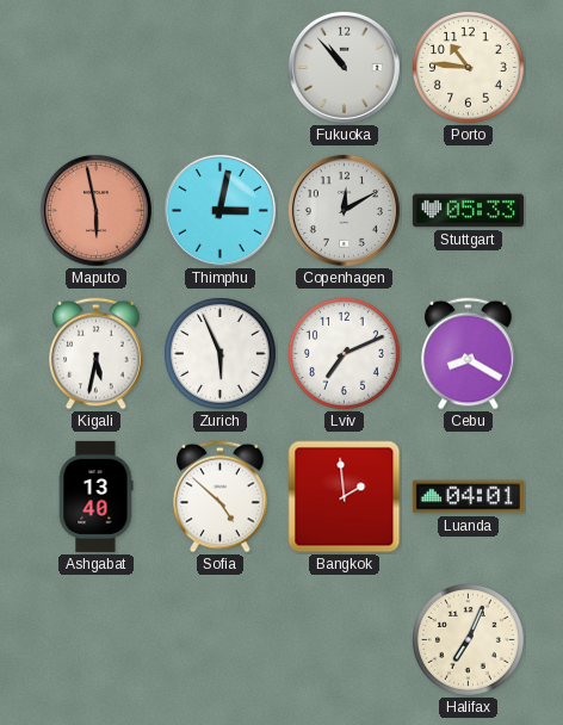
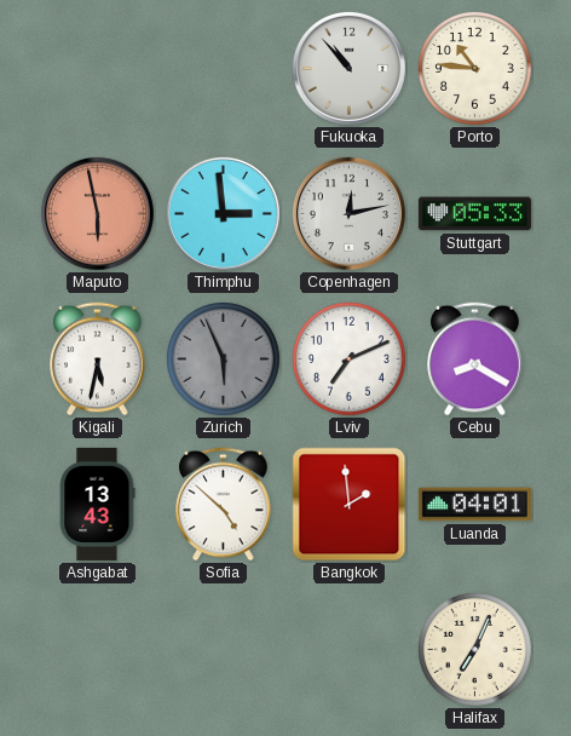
Thimphu: 3:02 -> 2:59 (223, 213)
Copenhagen: 12:10 -> 12:13 (348, 213)
Zurich dial: white -> grey (223, 358)
Ashgabat: 13:40 -> 13:43 (97, 504)
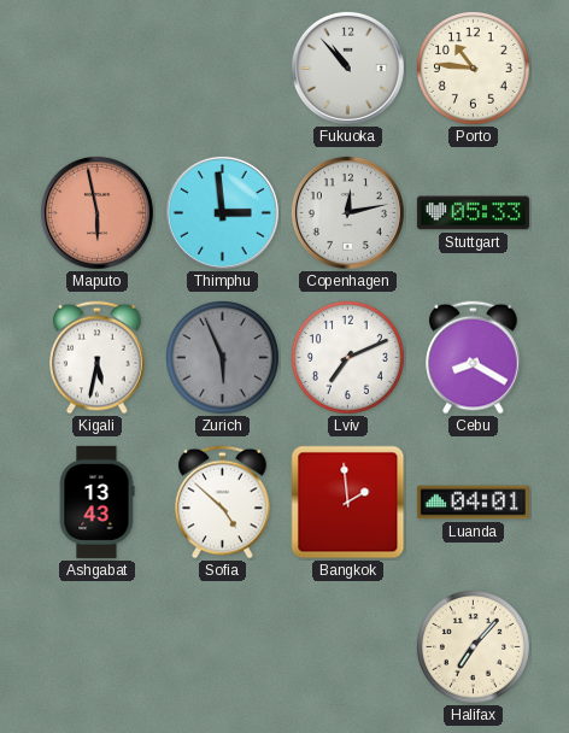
Halifax: 7:04 -> 7:07 (473, 646)
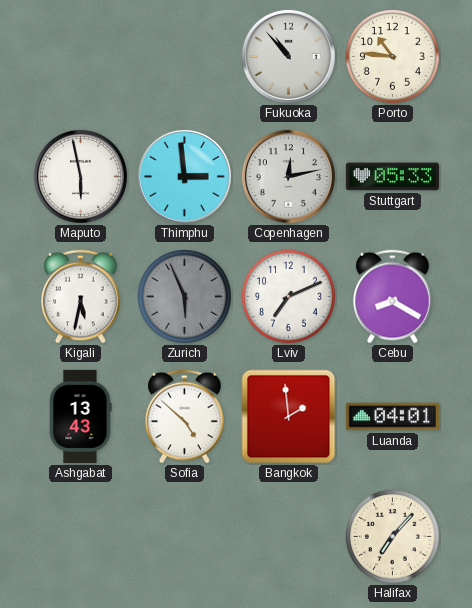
Maputo dial: salmon -> white (80, 176)
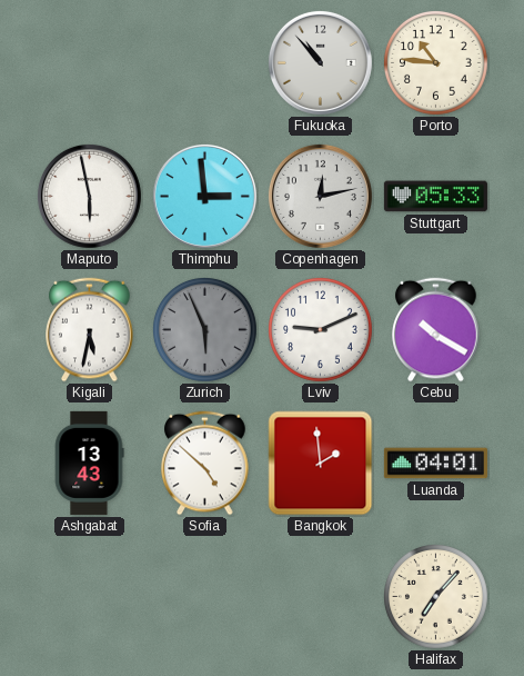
Lviv: 7:11 -> 9:11 (320, 329)
Cebu: 8:20 -> 10:20 (436, 330)
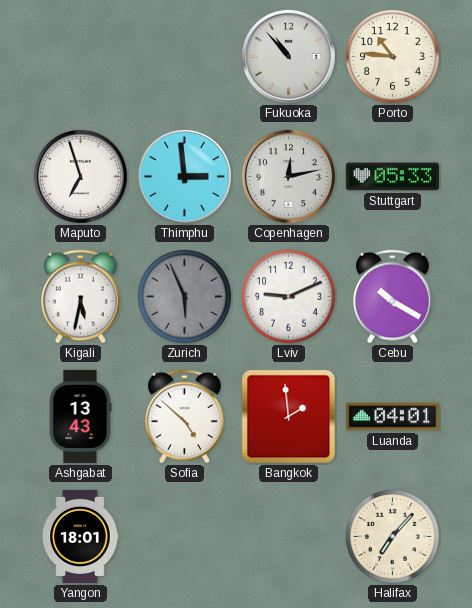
Maputo: 5:58 -> 6:57 (80, 176)
Yangon: none -> 18:01 (80, 536)
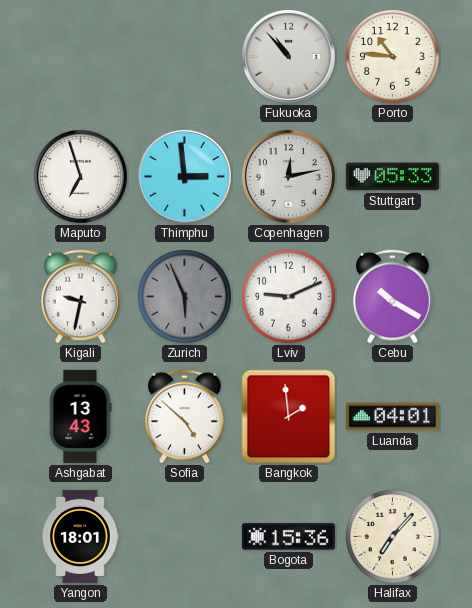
Kigali: 5:32 -> 9:32 (81, 297)
Bogota: none -> 15:36 (288, 537)
